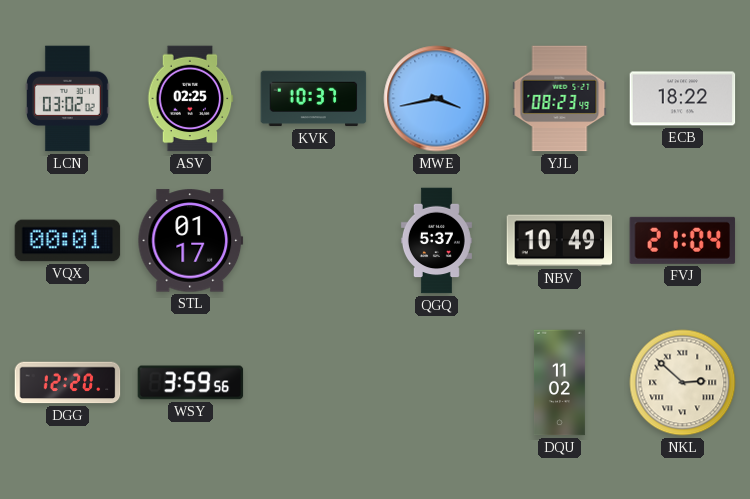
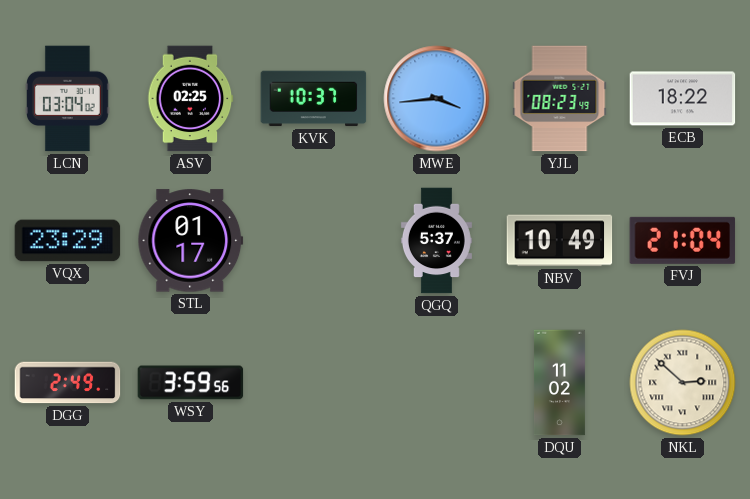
LCN: 03:02 -> 03:04 (67, 99)
MWE: 3:43 -> 3:44 (437, 99)
VQX: 00:01 -> 23:29 (68, 241)
DGG: 12:20 -> 2:49 (68, 383)
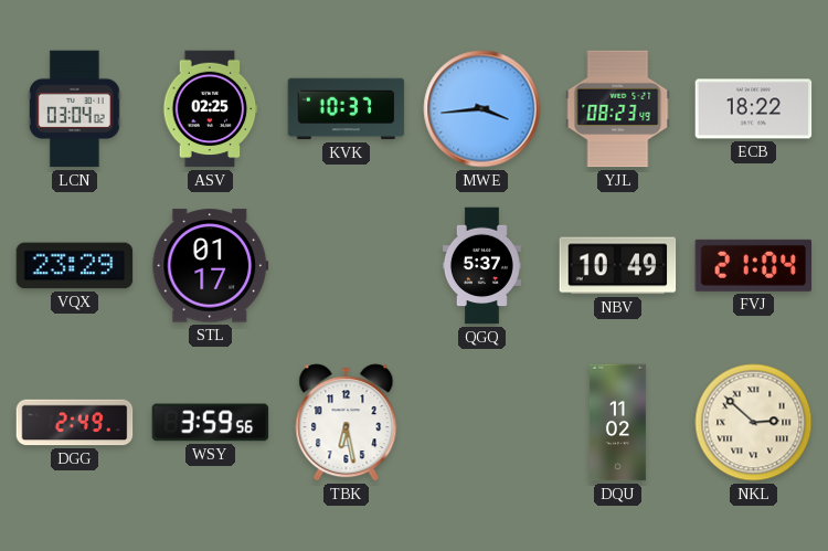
TBK: none -> 6:28 (347, 423)
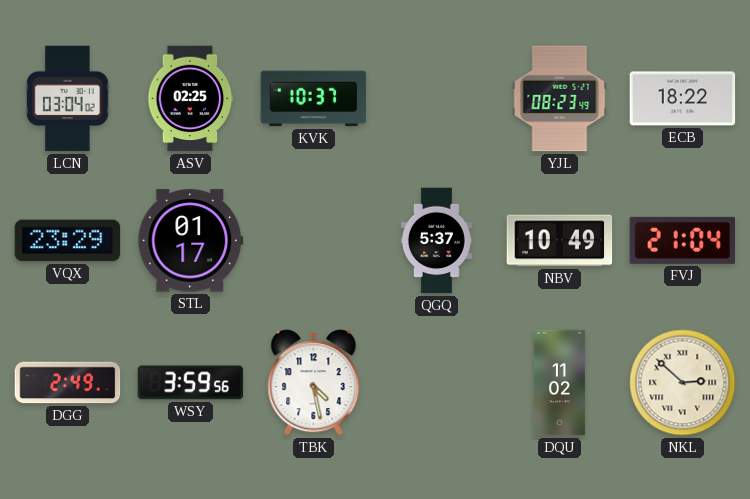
MWE: 3:44 -> none (482, 109)
TBK: 6:28 -> 4:28 (314, 383)
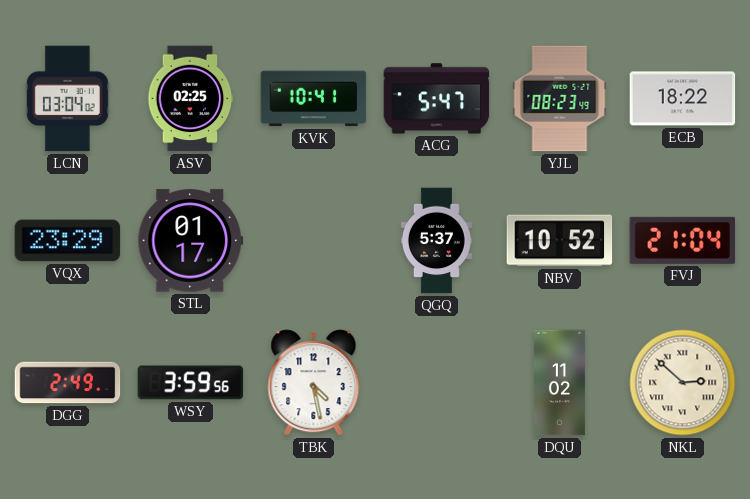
KVK: 10:37 -> 10:41 (314, 99)
ACG: none -> 5:47 (437, 99)
NBV: 10:49 -> 10:52 (560, 241)
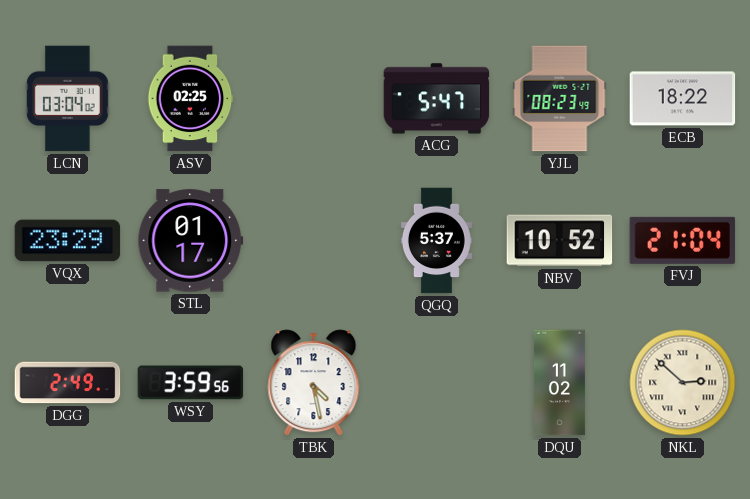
KVK: 10:41 -> none (314, 99)
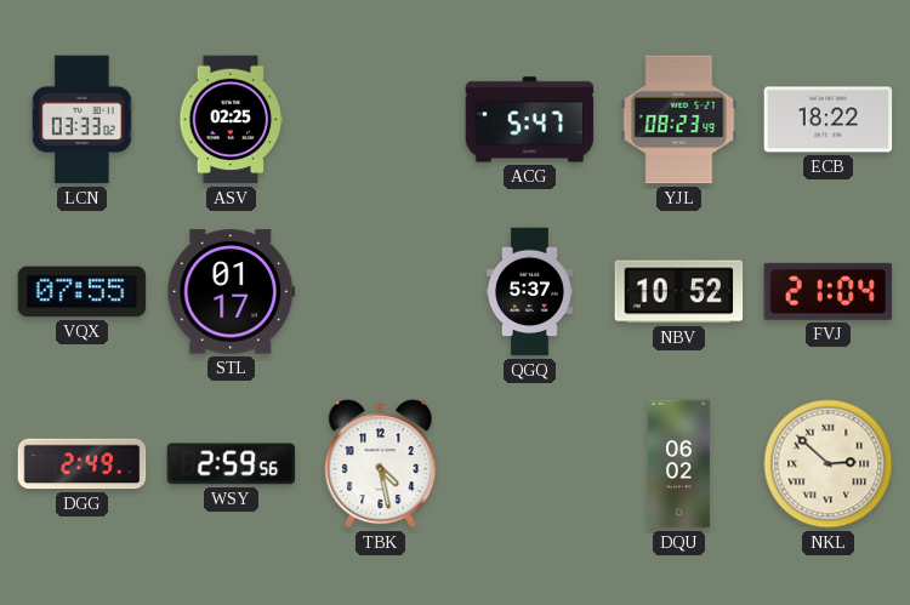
LCN: 03:04 -> 03:33 (81, 120)
VQX: 23:29 -> 07:55 (83, 292)
WSY: 3:59 -> 2:59 (232, 464)
DQU: 11:02 -> 06:02 (678, 464)
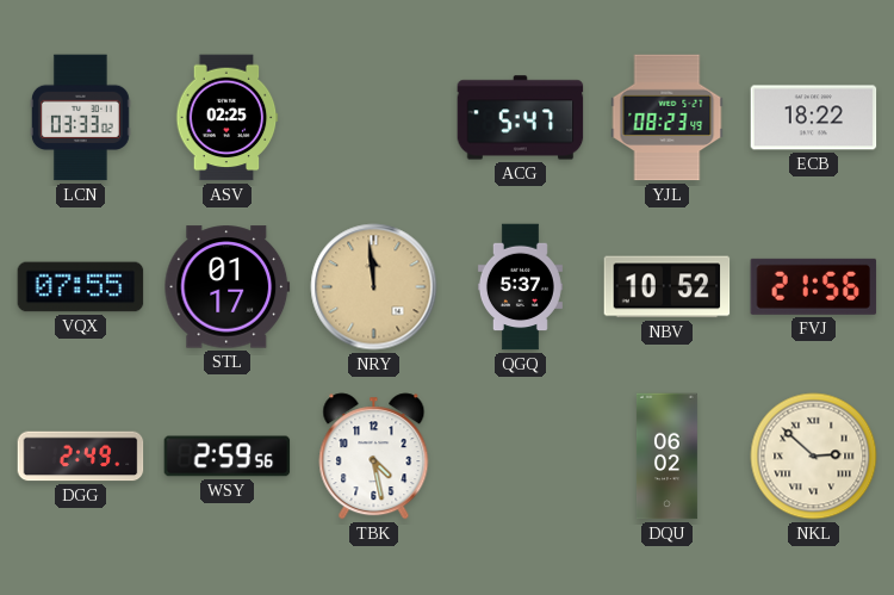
NRY: none -> 11:59 (374, 287)
FVJ: 21:04 -> 21:56 (814, 286)
